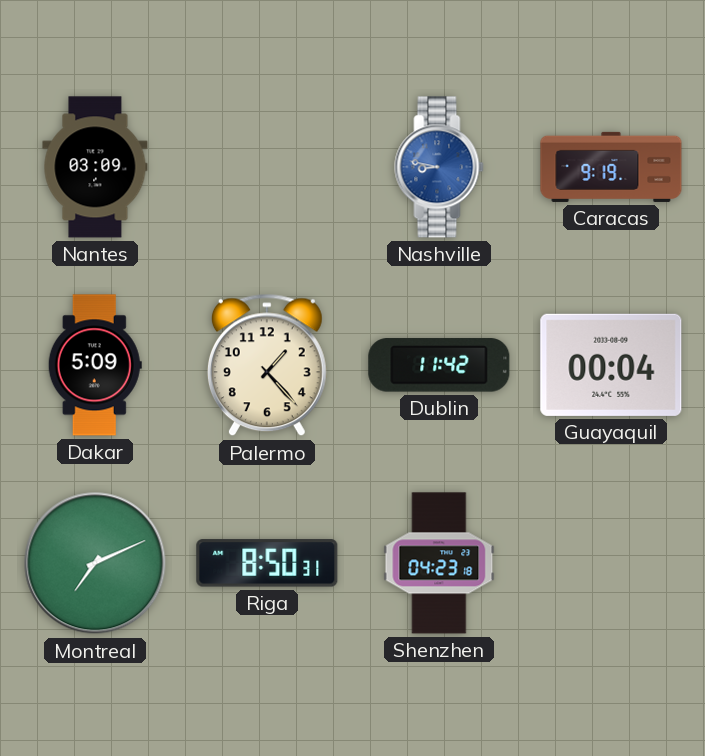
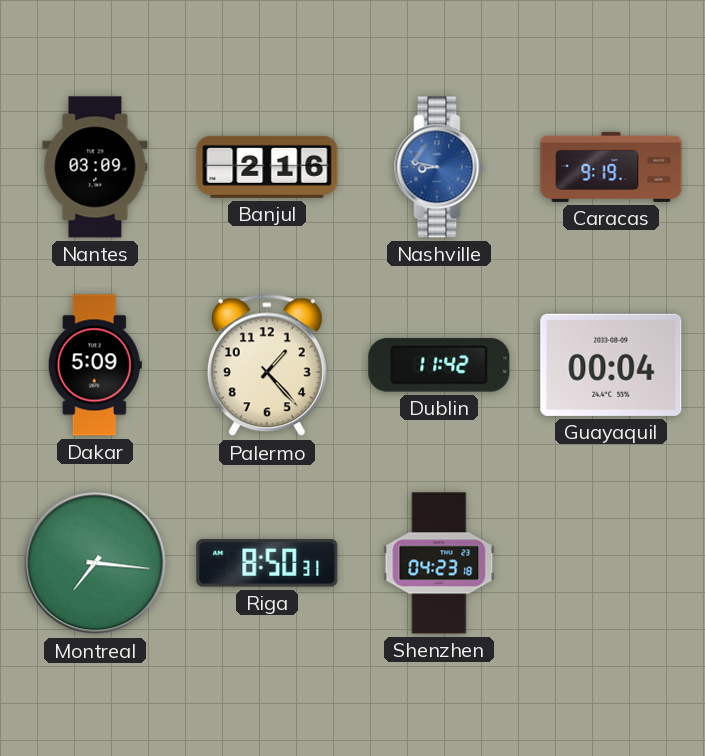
Banjul: none -> 2:16 (267, 167)
Montreal: 7:11 -> 7:16 (95, 563)
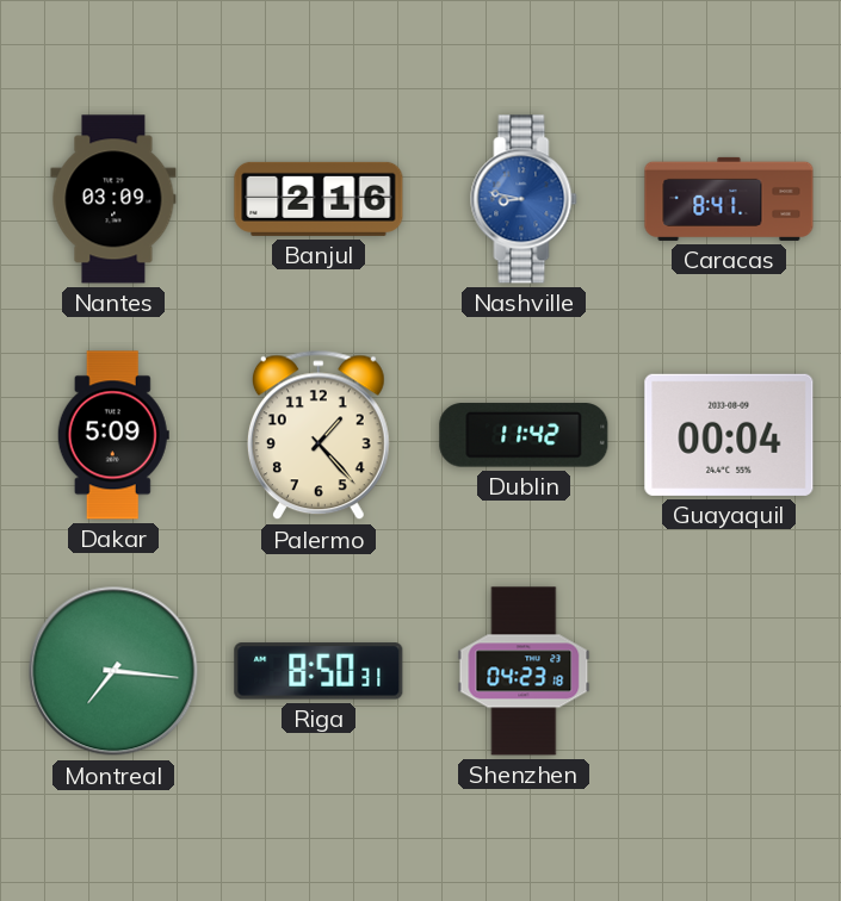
Caracas: 9:19 -> 8:41 (729, 199)
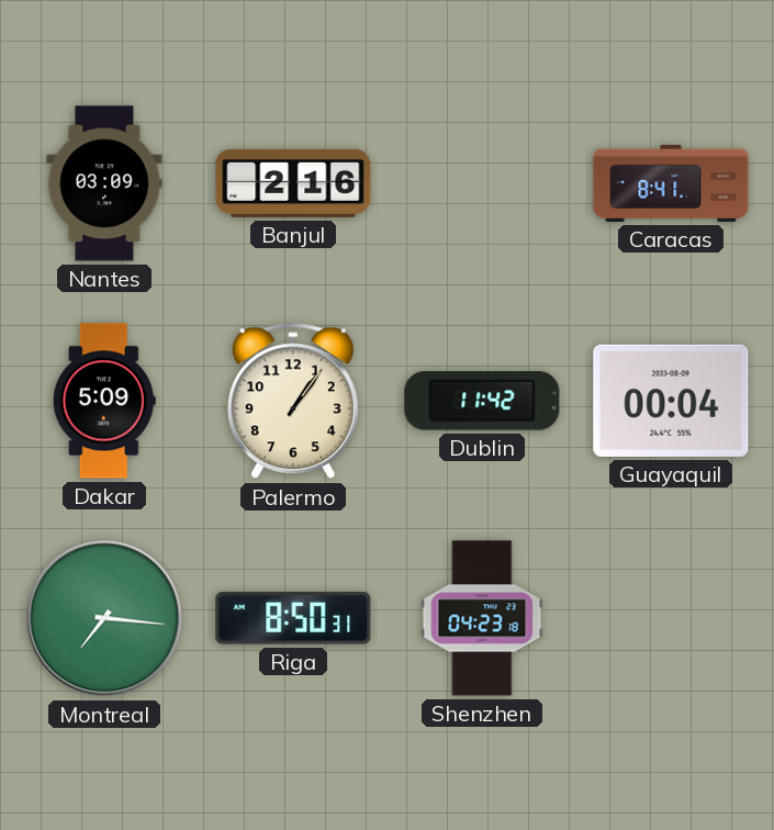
Nashville: 8:47 -> none (524, 199)
Palermo: 1:23 -> 1:06 (293, 401)
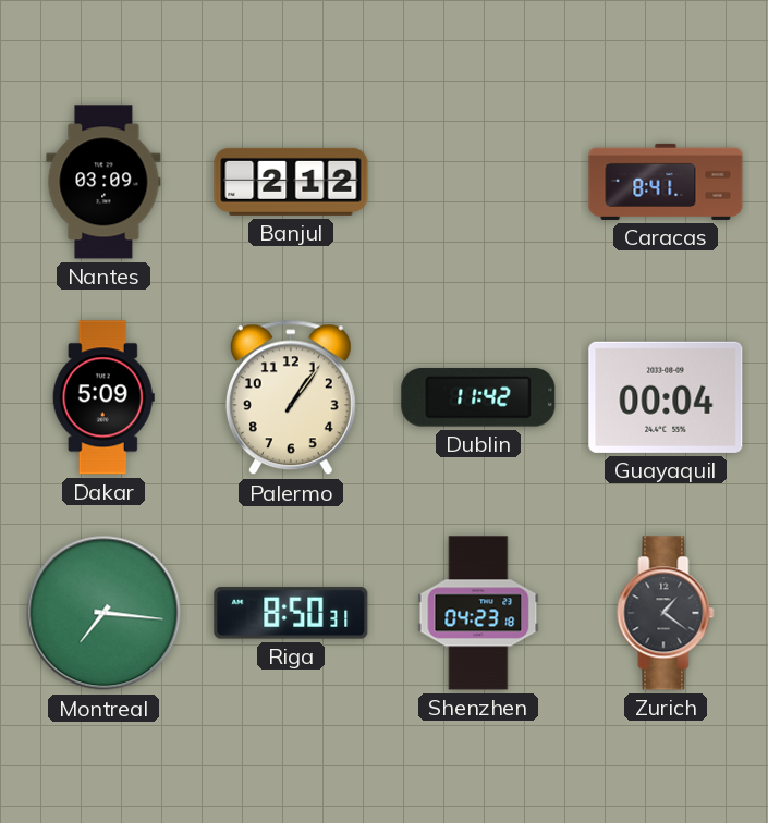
Banjul: 2:16 -> 2:12 (291, 182)
Zurich: none -> 1:21 (666, 613)
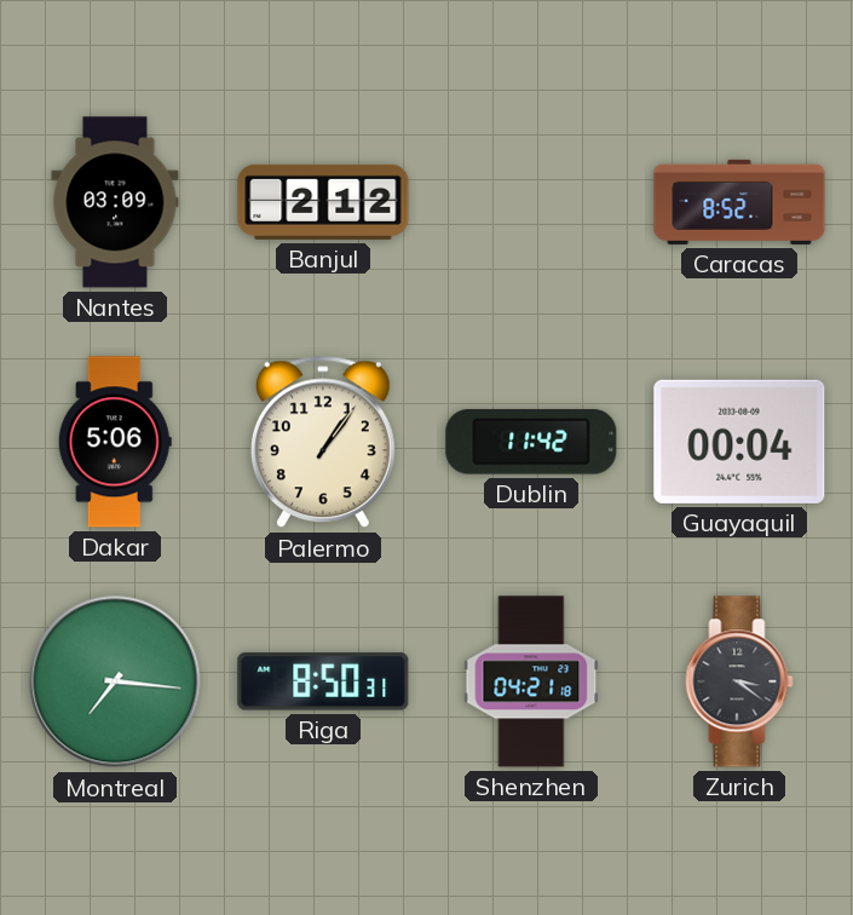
Caracas: 8:41 -> 8:52 (739, 202)
Dakar: 5:09 -> 5:06 (115, 442)
Shenzhen: 04:23 -> 04:21 (531, 681)
Zurich: 1:21 -> 3:21 (739, 681)
